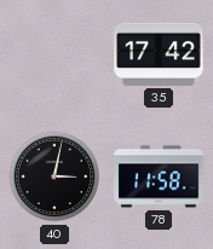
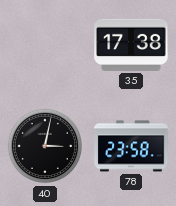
35: 17:42 -> 17:38 (131, 45)
78: 11:58 -> 23:58 (131, 146)
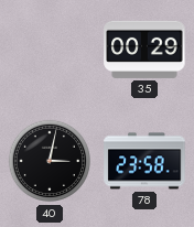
35: 17:38 -> 00:29 (144, 50)
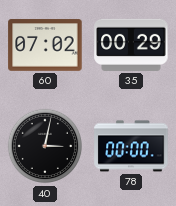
60: none -> 07:02 (45, 45)
78: 23:58 -> 00:00 (131, 146)
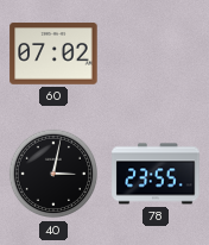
35: 00:29 -> none (131, 45)
78: 00:00 -> 23:55 (156, 174)
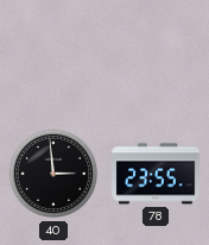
60: 07:02 -> none (53, 54)
40: 3:02 -> 2:59 (53, 174)
